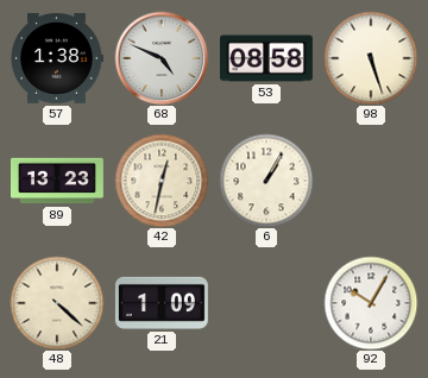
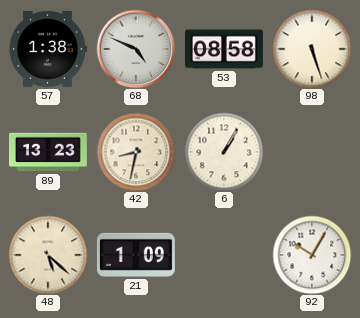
42: 12:32 -> 8:32 (136, 152)
48: 4:22 -> 5:22 (48, 255)
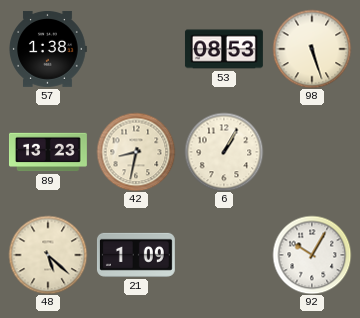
68: 4:49 -> none (136, 49)
53: 08:58 -> 08:53 (224, 49)
